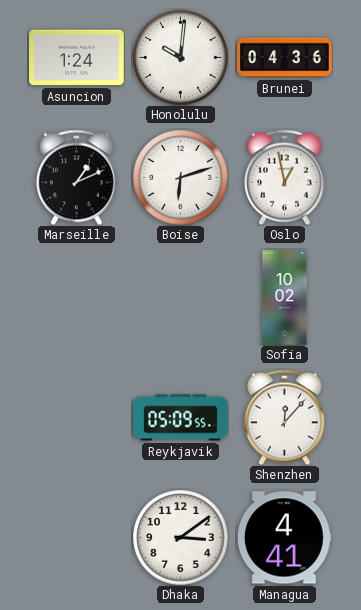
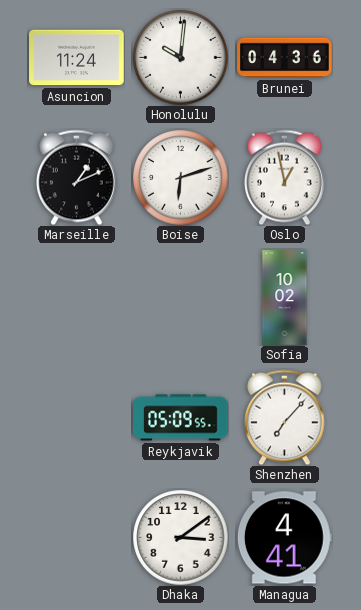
Asuncion: 1:24 -> 11:24 (77, 58)
Shenzhen: 12:07 -> 7:07 (285, 417)
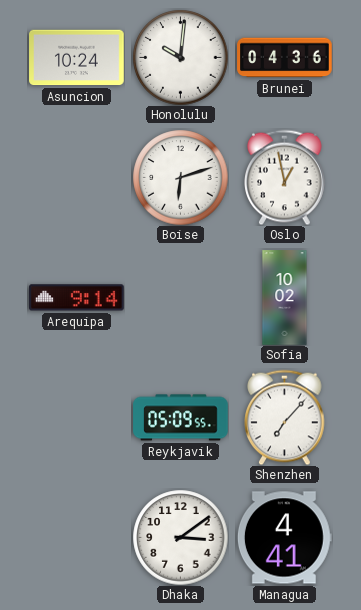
Asuncion: 11:24 -> 10:24 (77, 58)
Marseille: 1:11 -> none (77, 177)
Arequipa: none -> 9:14 (77, 298)
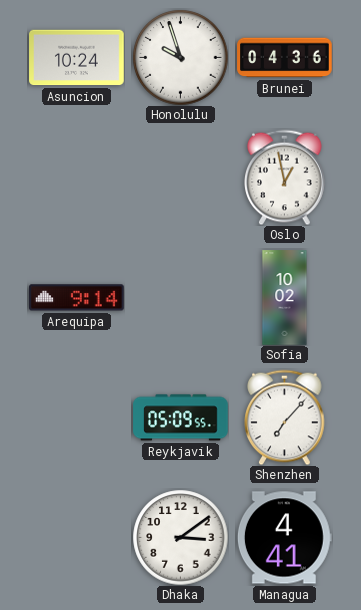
Honolulu: 10:01 -> 9:57 (180, 57)
Boise: 6:12 -> none (180, 177)
